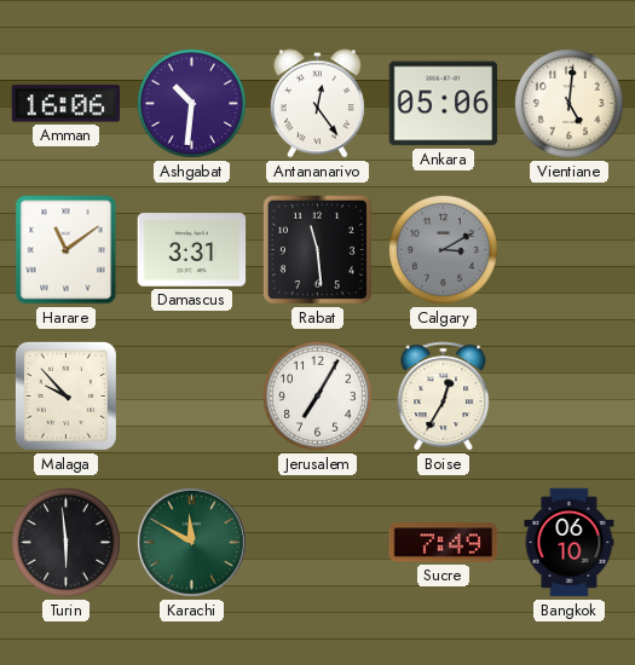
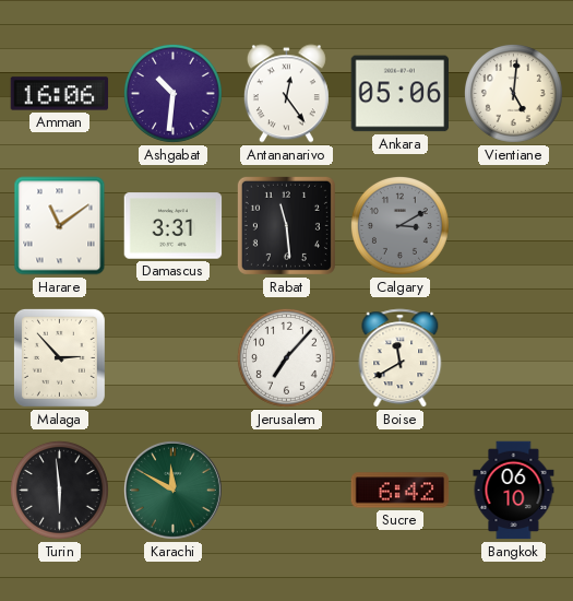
Malaga: 9:53 -> 2:53 (59, 357)
Jerusalem: 7:05 -> 7:07 (286, 357)
Boise: 12:35 -> 11:40 (401, 358)
Sucre: 7:49 -> 6:42 (401, 491)
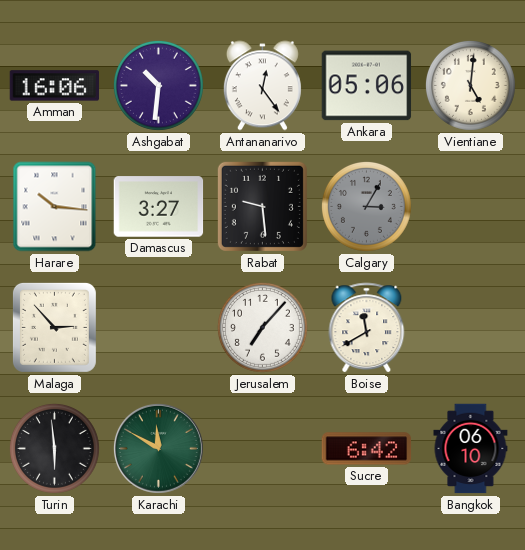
Harare: 11:09 -> 10:16 (55, 207)
Damascus: 3:31 -> 3:27 (159, 207)
Rabat: 11:29 -> 9:29 (262, 206)
Calgary: 3:10 -> 3:05 (366, 206)
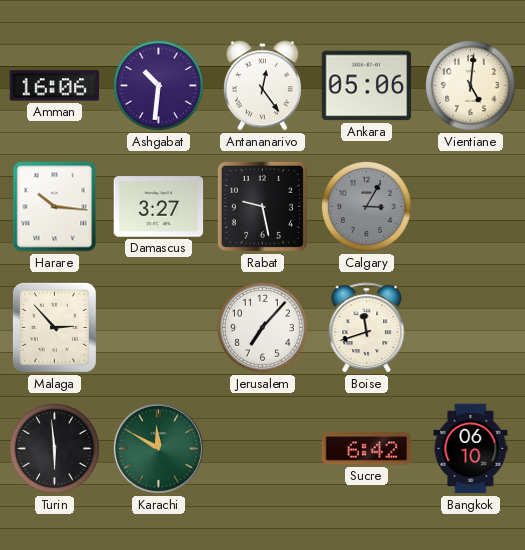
Rabat: 9:29 -> 9:28 (262, 206)
Boise: 11:40 -> 11:42 (367, 328)
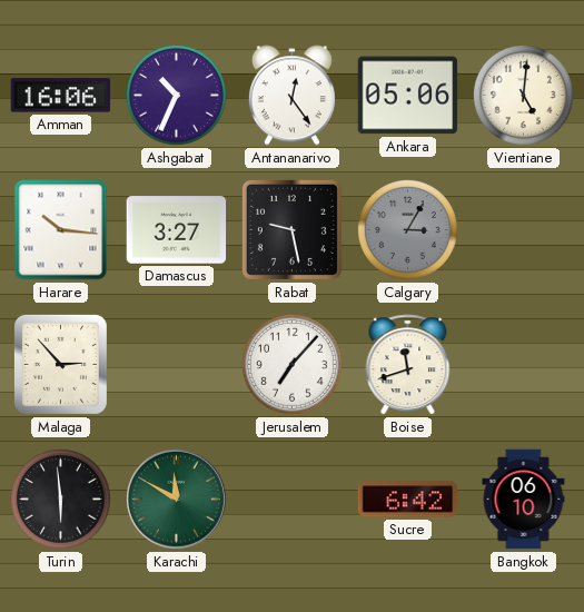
Ashgabat: 10:31 -> 10:34 (176, 95)
